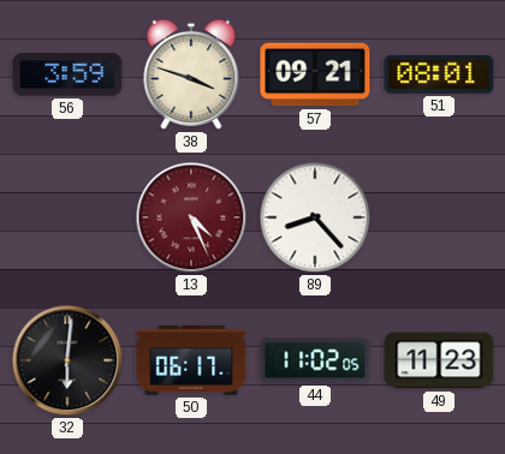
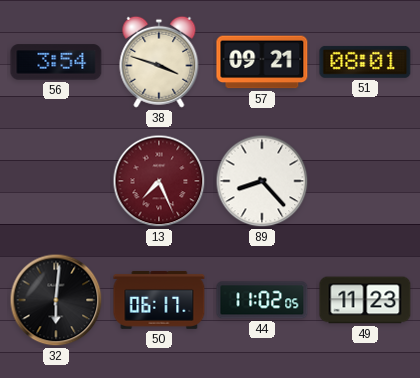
56: 3:59 -> 3:54 (56, 62)
13: 4:26 -> 7:26 (159, 181)
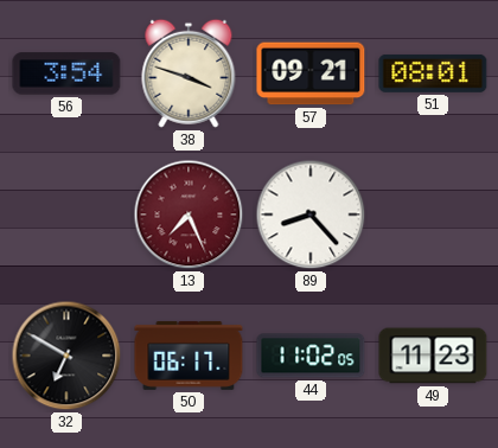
32: 6:01 -> 6:50 (66, 356)
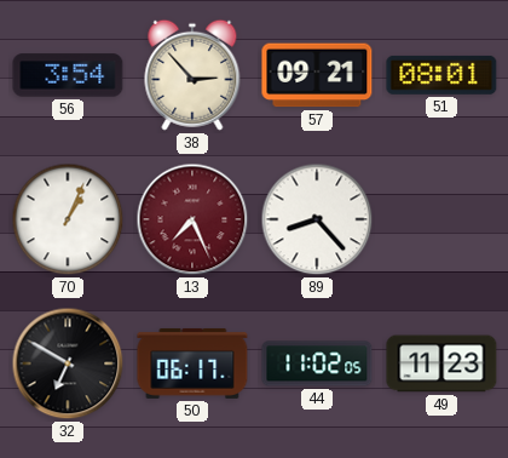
38: 3:48 -> 2:53 (192, 75)
70: none -> 1:04 (68, 219)
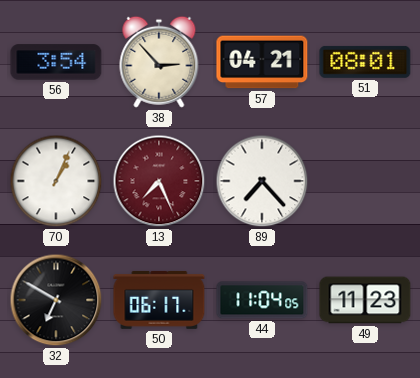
57: 09:21 -> 04:21 (262, 62)
89: 8:23 -> 7:23 (262, 181)
44: 11:02 -> 11:04 (262, 300)
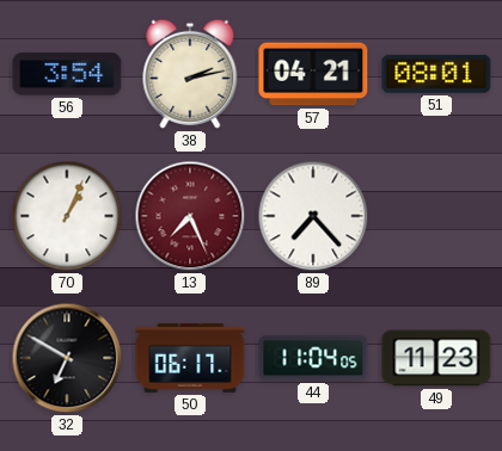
38: 2:53 -> 2:13 (190, 74)
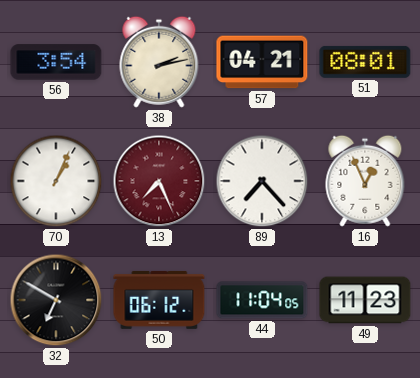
16: none -> 12:56 (365, 181)
50: 06:17 -> 06:12 (159, 300)
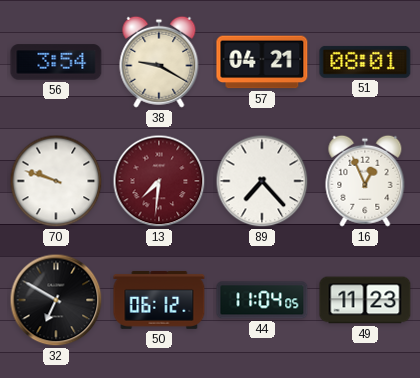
38: 2:13 -> 9:20 (159, 62)
70: 1:04 -> 9:48 (56, 181)
13: 7:26 -> 7:31 (159, 181)
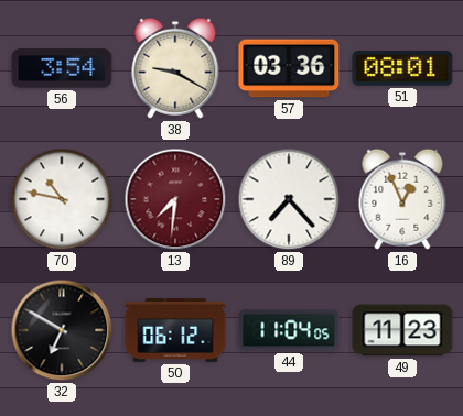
57: 04:21 -> 03:36 (289, 68)
70: 9:48 -> 10:47 (62, 199)
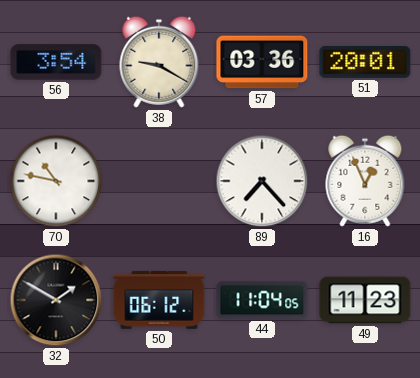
51: 08:01 -> 20:01 (365, 62)
13: 7:31 -> none (175, 199)
32: 6:50 -> 1:50 (56, 300)
